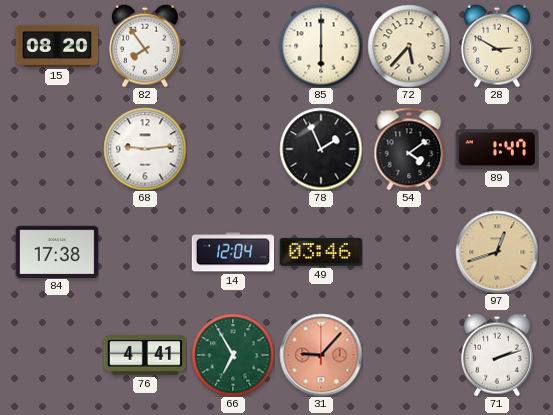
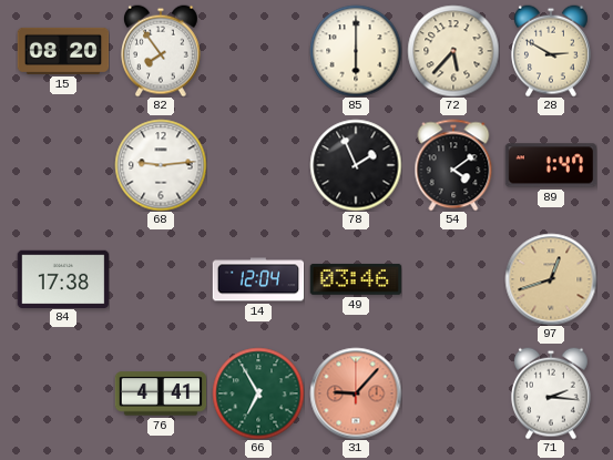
71: 2:12 -> 2:16 (552, 393)
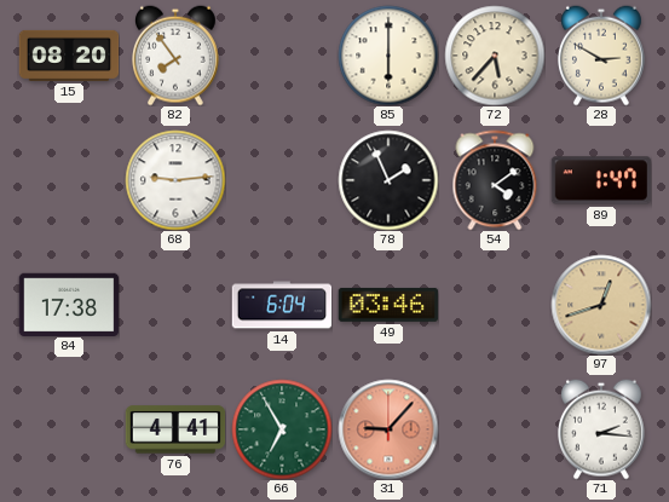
14: 12:04 -> 6:04 (282, 305)
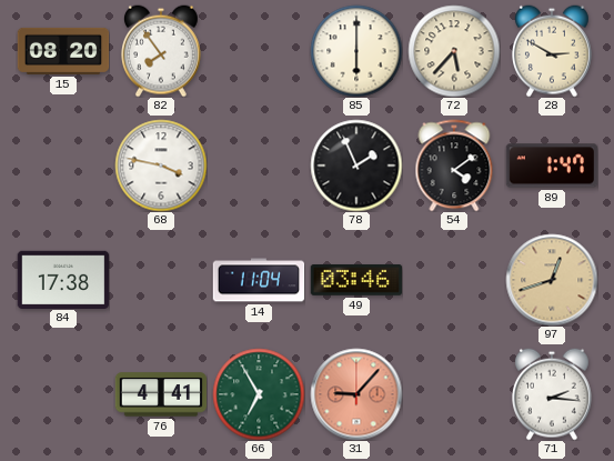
68: 9:14 -> 3:47 (161, 166)
14: 6:04 -> 11:04 (259, 280)
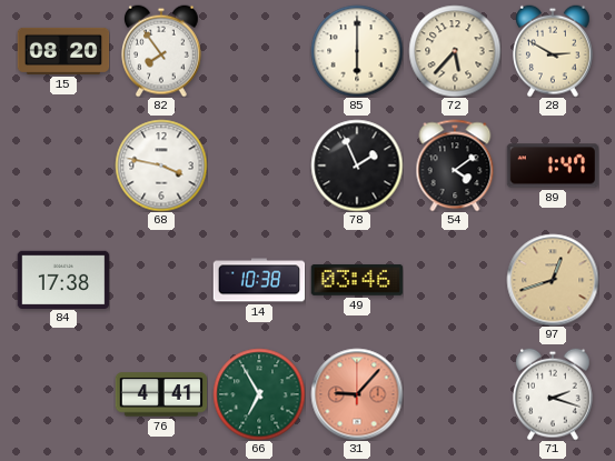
14: 11:04 -> 10:38 (259, 280)
71: 2:16 -> 2:18 (554, 394)
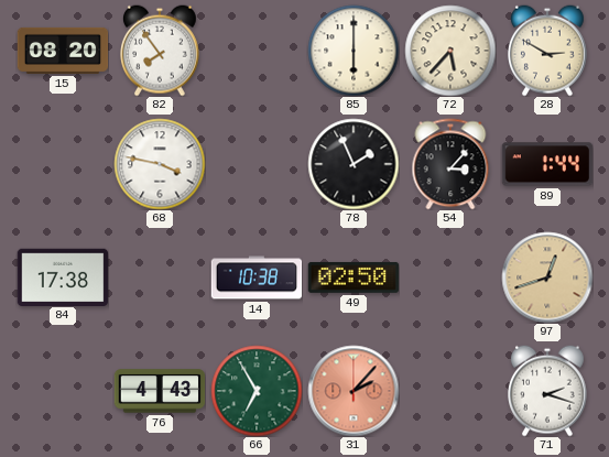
54: 4:09 -> 3:07 (450, 164)
89: 1:47 -> 1:44 (547, 164)
49: 03:46 -> 02:50 (354, 278)
76: 4:41 -> 4:43 (160, 391)
31: 9:07 -> 2:07 (354, 391)
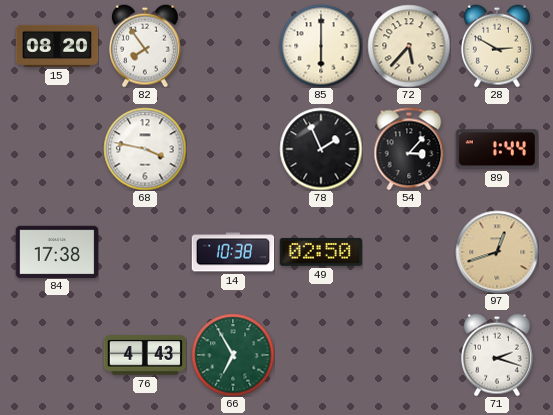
31: 2:07 -> none (354, 391)
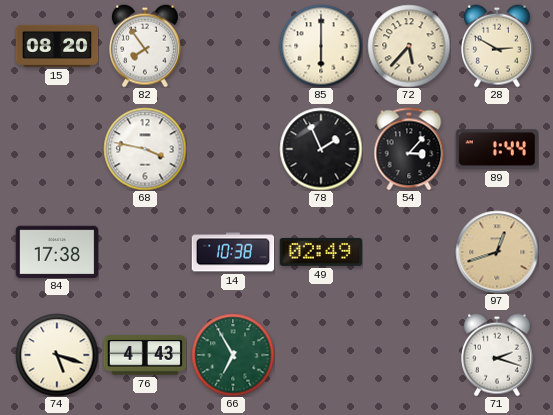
49: 02:50 -> 02:49 (321, 252)
74: none -> 5:18 (57, 355)
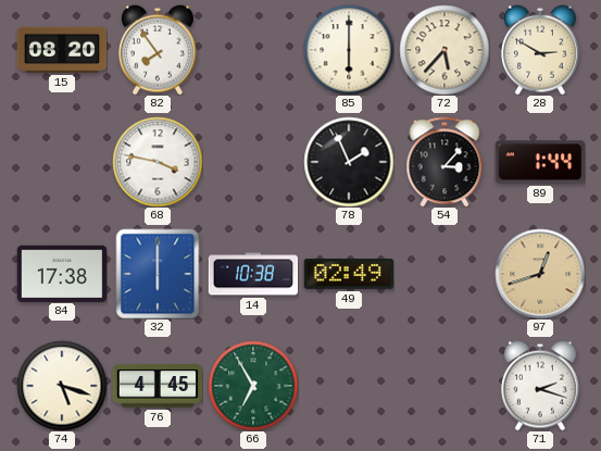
32: none -> 6:00 (158, 274)
76: 4:43 -> 4:45 (158, 386)
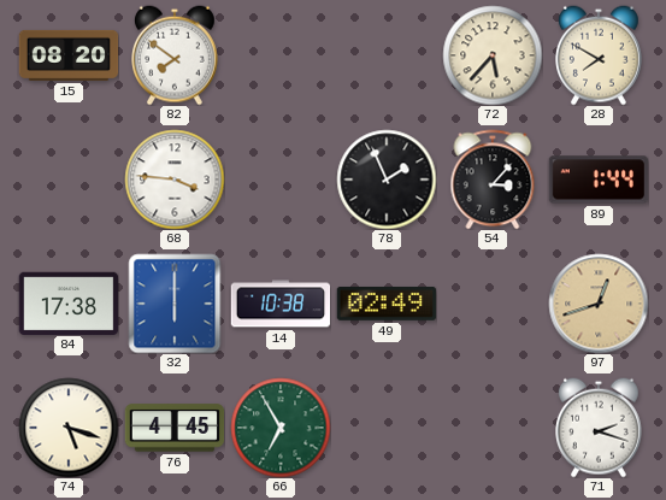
82: 7:54 -> 7:51 (176, 55)
85: 6:00 -> none (349, 50)
28: 2:50 -> 7:50 (600, 55)
68: 3:47 -> 3:46 (175, 180)
